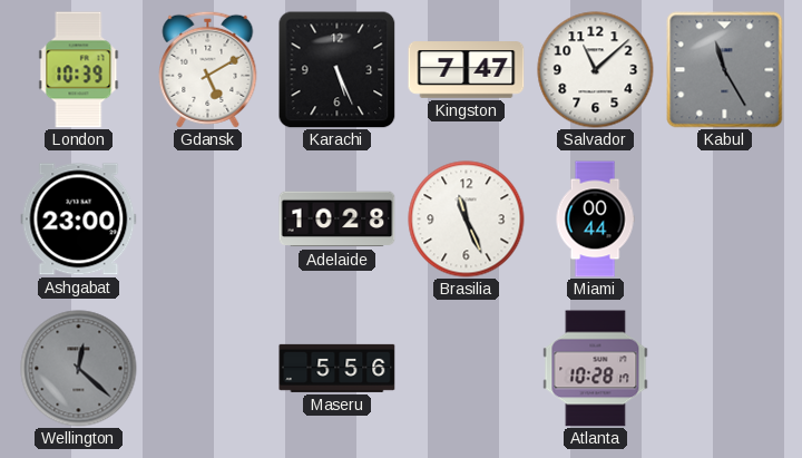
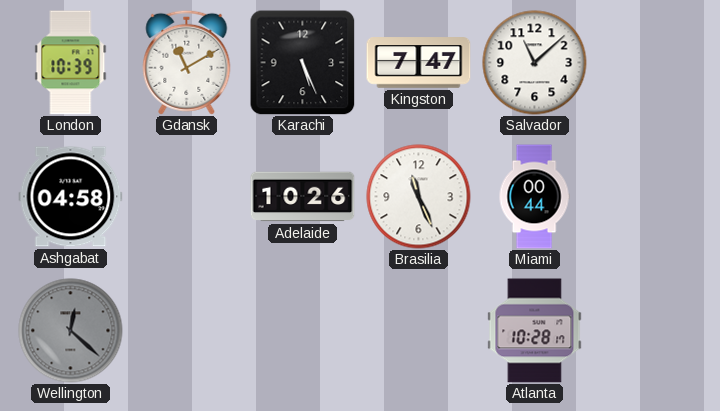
Gdansk: 5:10 -> 11:10 (187, 62)
Kabul: 11:25 -> none (725, 70)
Ashgabat: 23:00 -> 04:58 (71, 197)
Adelaide: 10:28 -> 10:26 (303, 197)
Maseru: 5:56 -> none (338, 368)
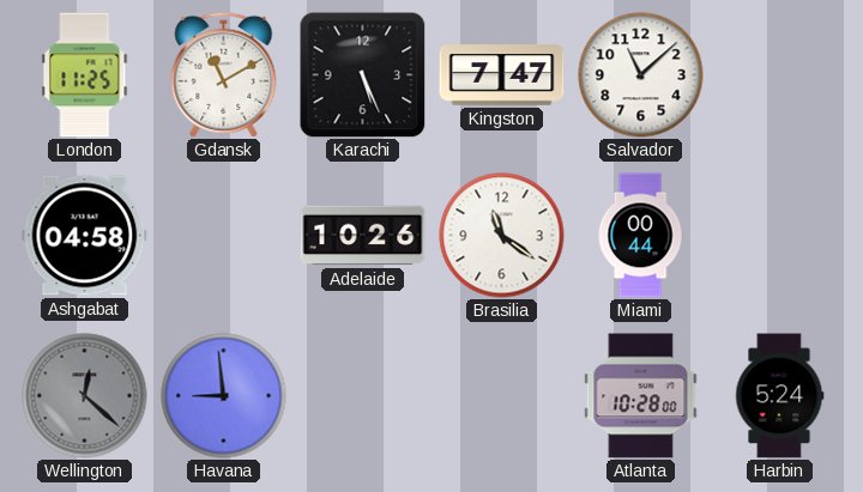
London: 10:39 -> 11:25 (85, 75)
Brasilia: 11:26 -> 11:21 (502, 236)
Havana: none -> 8:59 (224, 396)
Atlanta: 10:28:17 -> 10:28:00 (641, 396)
Harbin: none -> 5:24 (779, 396)
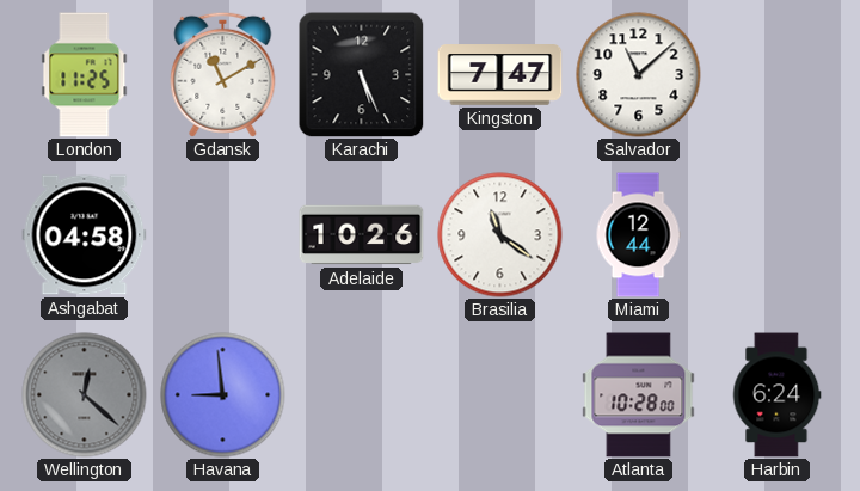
Miami: 00:44 -> 12:44 (638, 235)
Harbin: 5:24 -> 6:24 (776, 395)
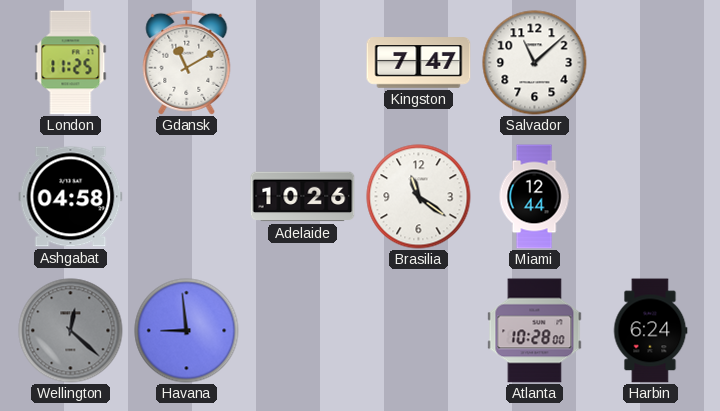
Karachi: 5:26 -> none (361, 74)
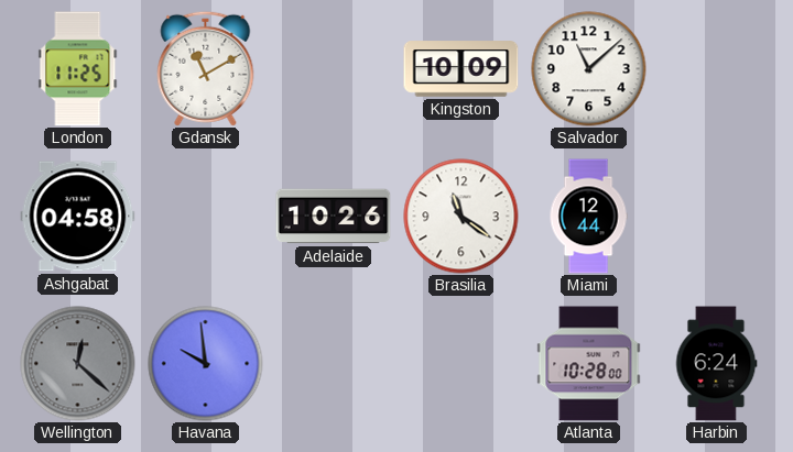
Kingston: 7:47 -> 10:09 (461, 69)
Havana: 8:59 -> 9:59 (206, 364)
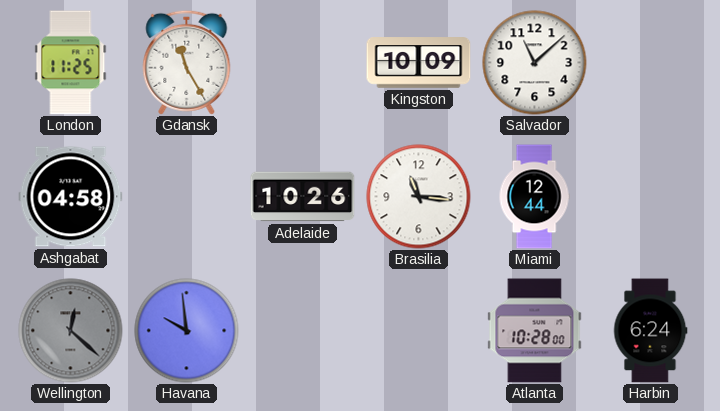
Gdansk: 11:10 -> 11:25 (187, 62)
Brasilia: 11:21 -> 11:16 (419, 197)
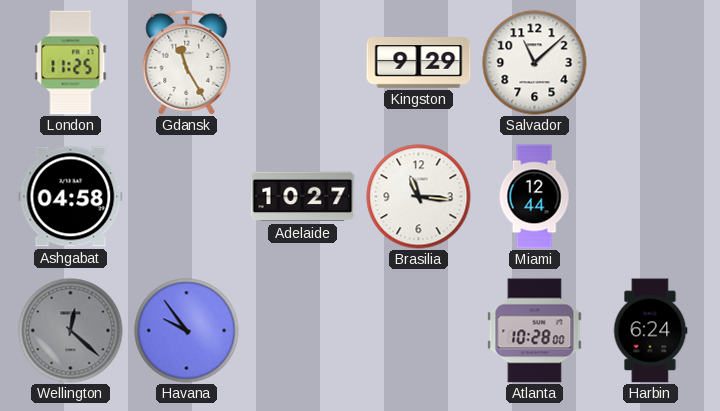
Kingston: 10:09 -> 9:29 (419, 63)
Adelaide: 10:26 -> 10:27 (303, 197)
Havana: 9:59 -> 9:54 (187, 331)
